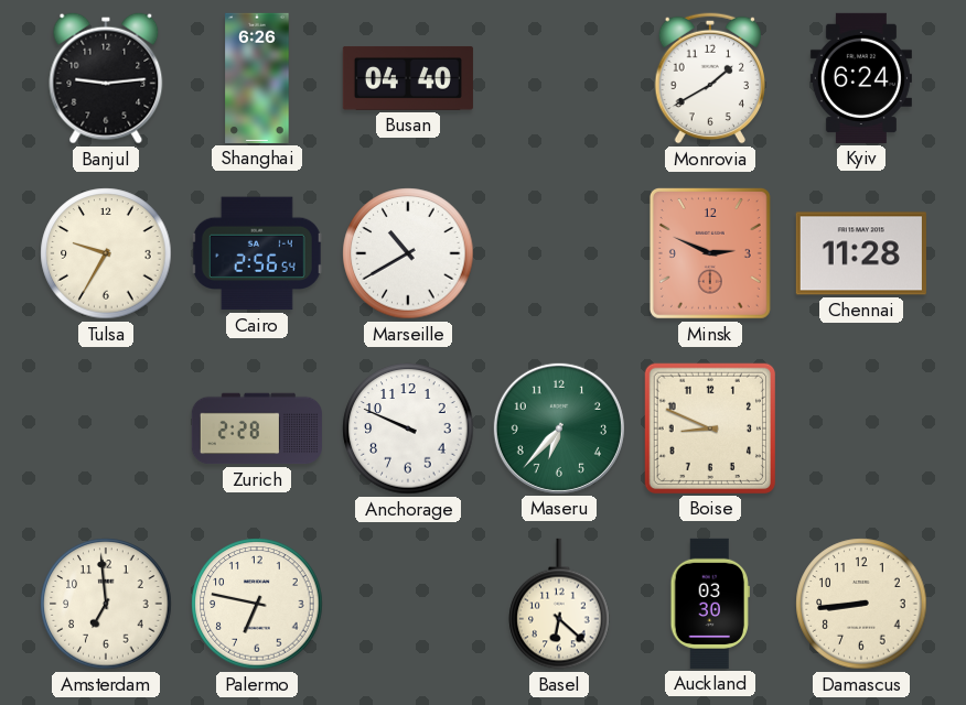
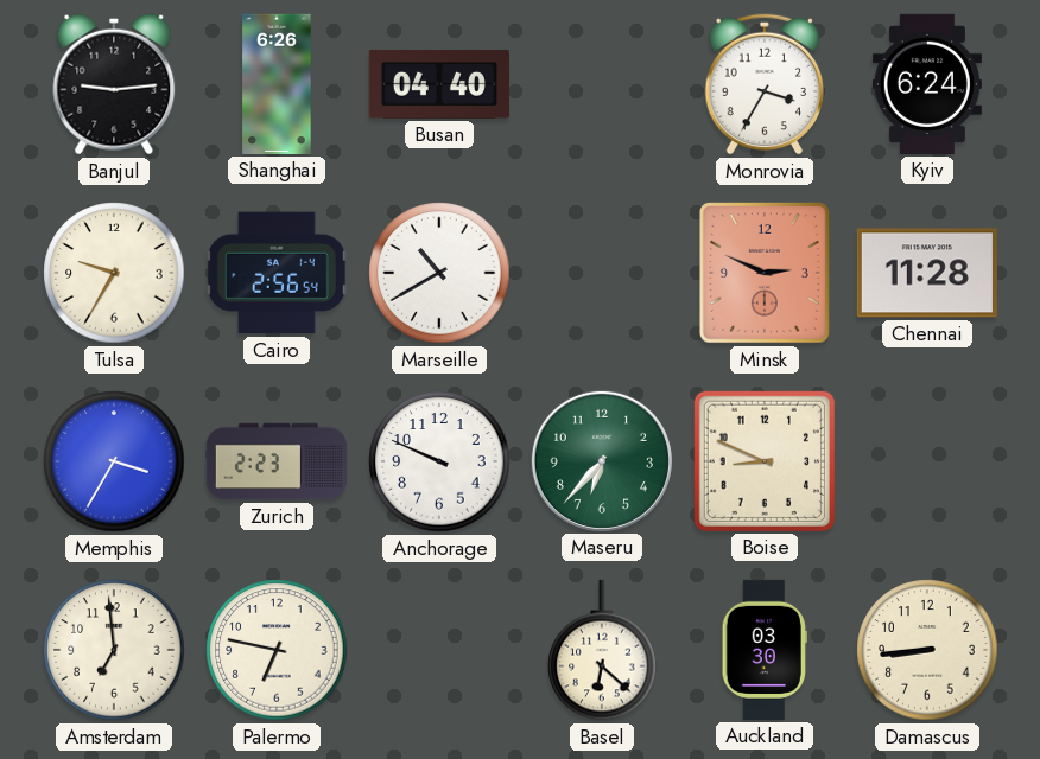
Monrovia: 1:40 -> 3:35 (765, 84)
Memphis: none -> 3:35 (114, 461)
Zurich: 2:28 -> 2:23 (277, 461)
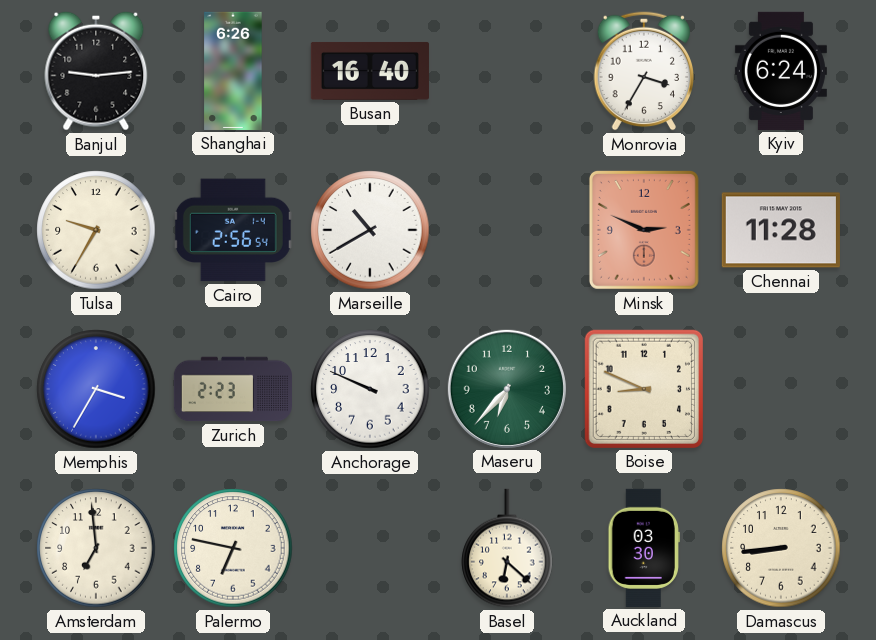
Busan: 04:40 -> 16:40 (370, 71)
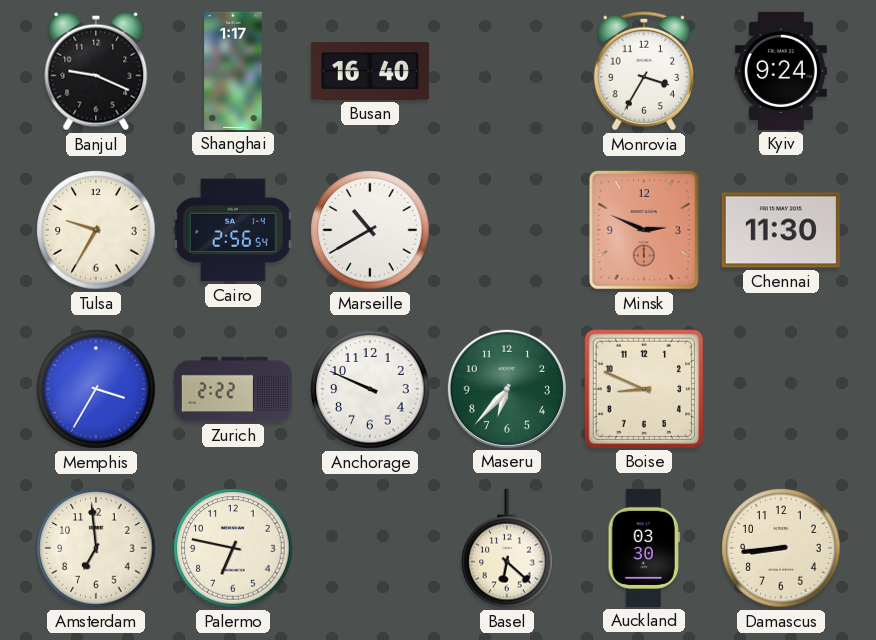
Banjul: 9:14 -> 9:19 (96, 71)
Shanghai: 6:26 -> 1:17 (233, 71)
Kyiv: 6:24 -> 9:24 (781, 71)
Chennai: 11:28 -> 11:30 (781, 230)
Zurich: 2:23 -> 2:22 (233, 389)
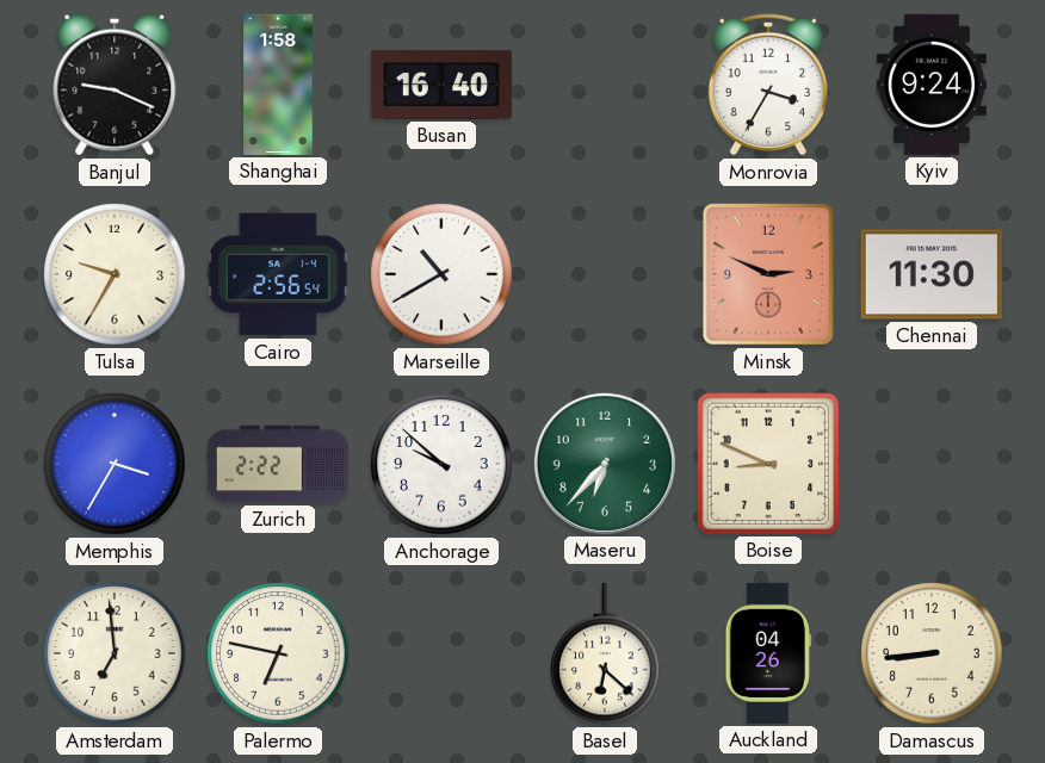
Shanghai: 1:17 -> 1:58 (278, 85)
Anchorage: 9:49 -> 9:52 (441, 464)
Auckland: 03:30 -> 04:26 (768, 653)
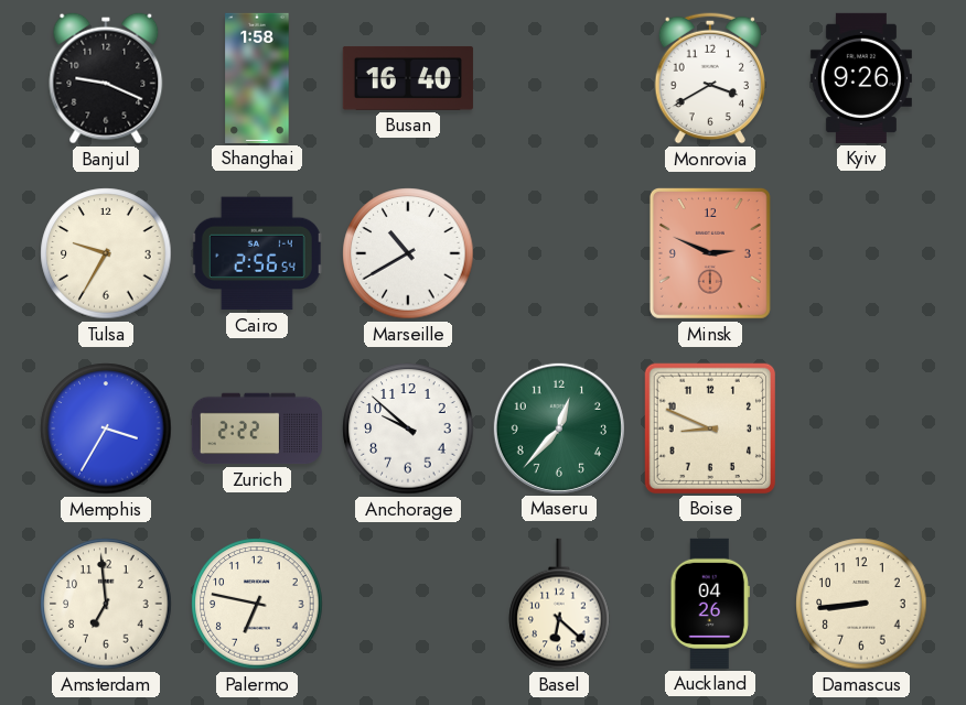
Monrovia: 3:35 -> 3:40 (710, 78)
Kyiv: 9:24 -> 9:26 (861, 78)
Chennai: 11:30 -> none (932, 274)
Maseru: 6:37 -> 12:37 (559, 429)
